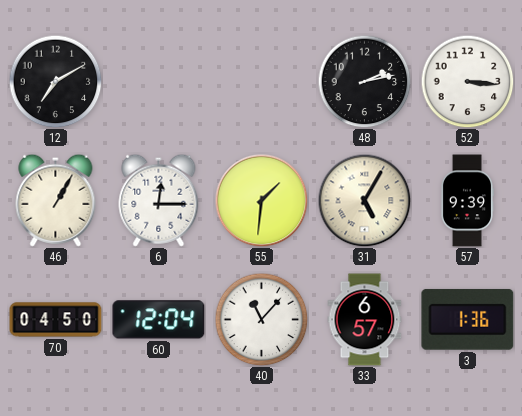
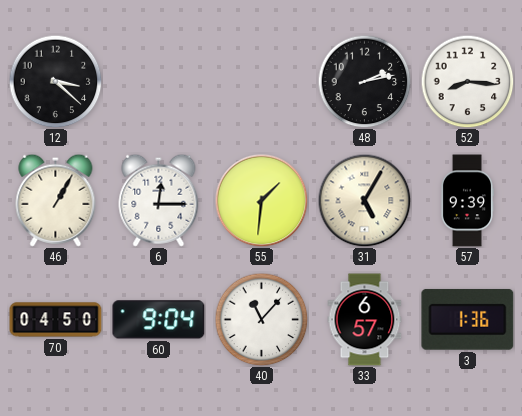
12: 7:10 -> 3:22 (55, 81)
52: 3:16 -> 8:16 (467, 81)
60: 12:04 -> 9:04 (159, 320)
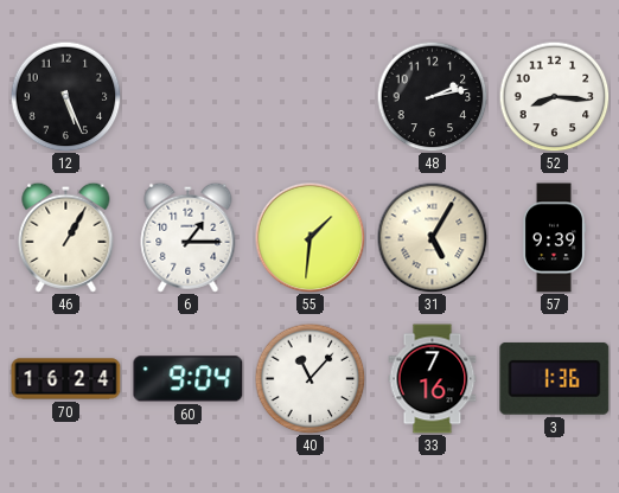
12: 3:22 -> 5:26 (65, 96)
6: 12:15 -> 1:15 (189, 237)
70: 04:50 -> 16:24 (66, 379)
33: 6:57 -> 7:16 (433, 379)
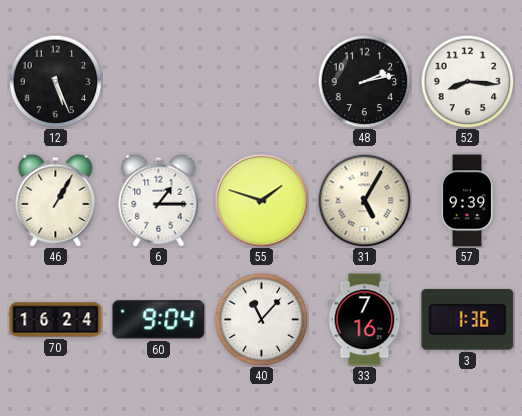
55: 1:31 -> 1:48 (261, 200)
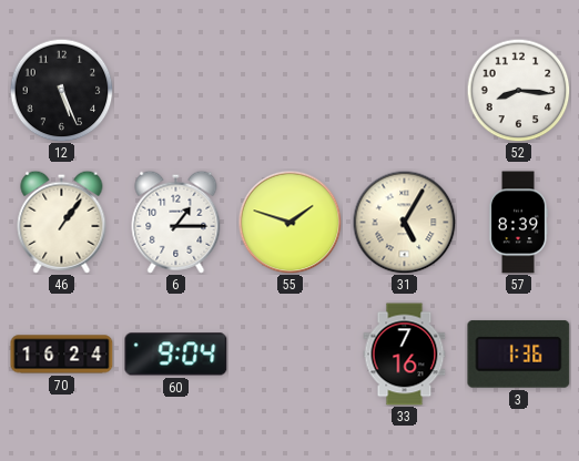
48: 2:13 -> none (364, 81)
46: 1:05 -> 1:06 (62, 222)
57: 9:39 -> 8:39 (518, 223)
40: 11:07 -> none (261, 319)
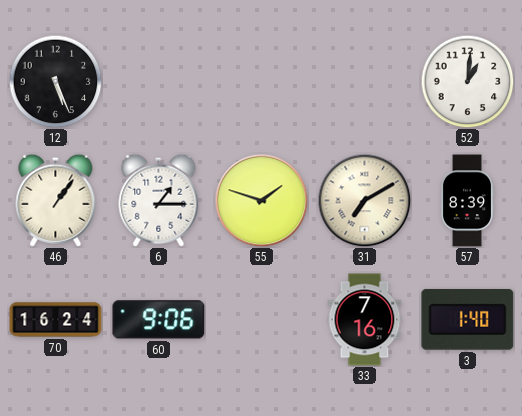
52: 8:16 -> 1:01 (467, 81)
31: 5:05 -> 7:10 (364, 200)
60: 9:04 -> 9:06 (159, 320)
3: 1:36 -> 1:40 (468, 319)
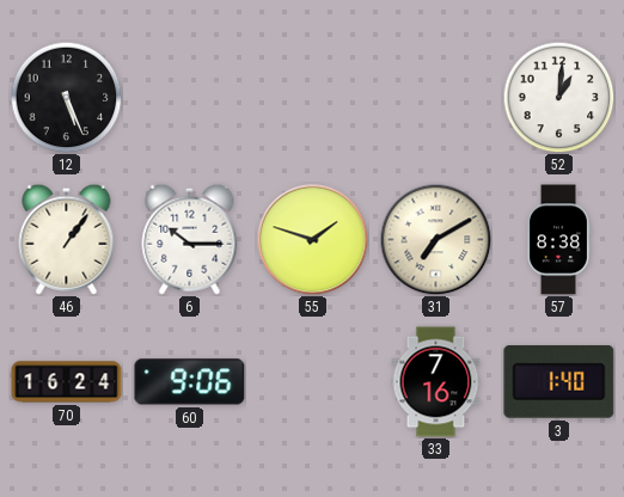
6: 1:15 -> 10:15 (190, 239)
57: 8:39 -> 8:38 (558, 240)
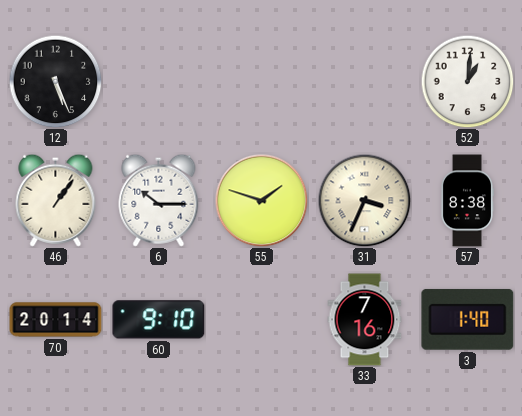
31: 7:10 -> 3:34 (364, 200)
70: 16:24 -> 20:14 (56, 320)
60: 9:06 -> 9:10 (159, 320)
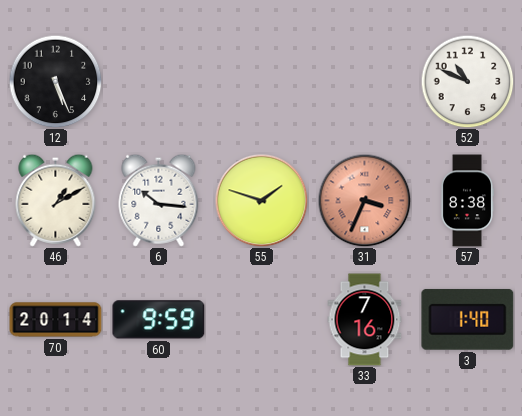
52: 1:01 -> 10:49 (467, 81)
46: 1:06 -> 1:10 (56, 200)
6: 10:15 -> 10:16 (159, 200)
31 dial: cream -> salmon (364, 200)
60: 9:10 -> 9:59 (159, 320)
